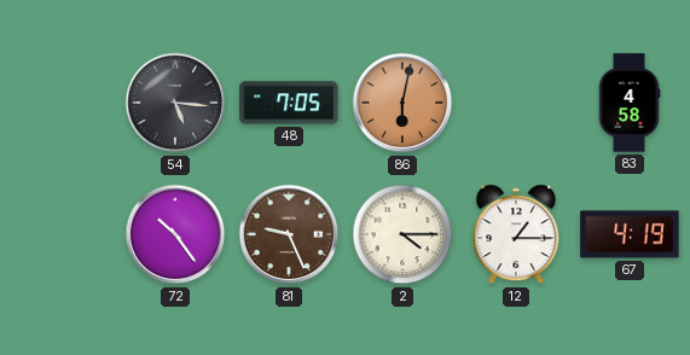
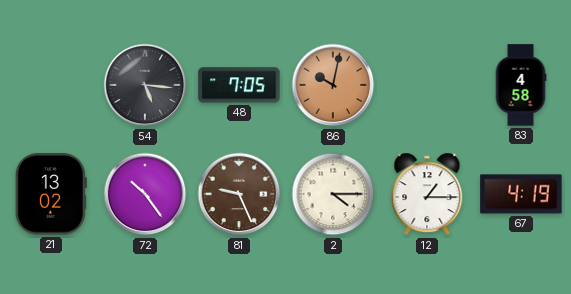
86: 6:02 -> 10:02 (333, 85)
21: none -> 13:02 (51, 194)
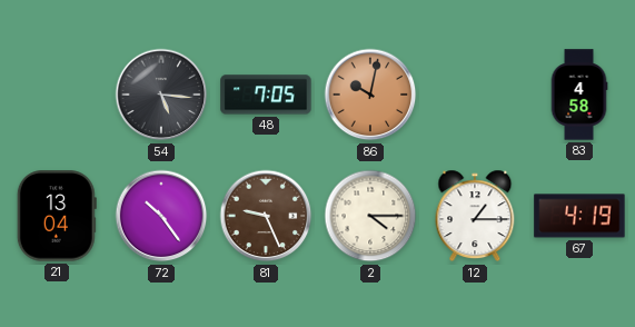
21: 13:02 -> 13:04 (57, 216)
